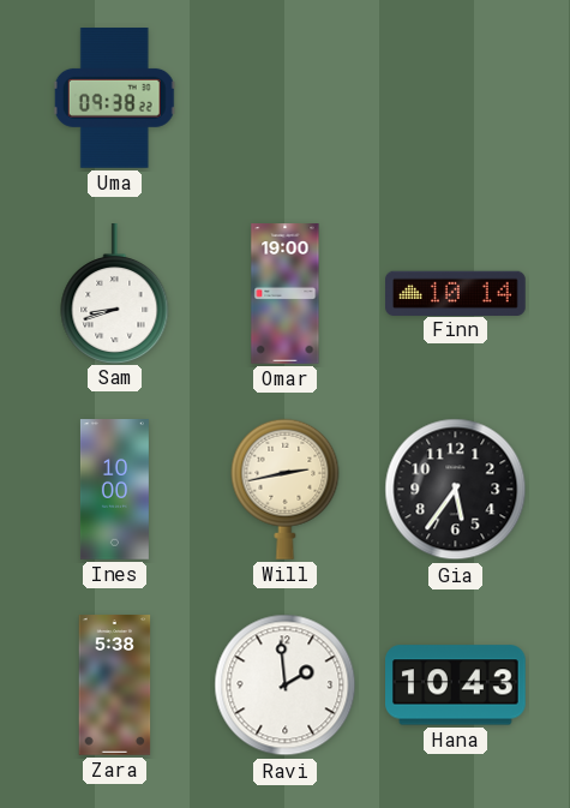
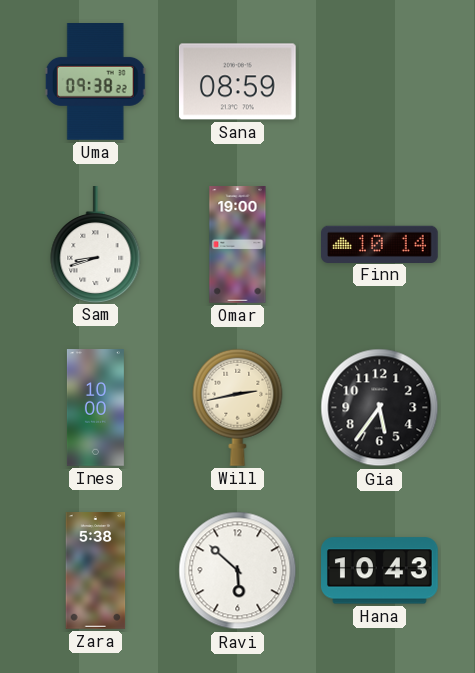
Sana: none -> 08:59 (238, 82)
Ravi: 1:59 -> 5:52 (238, 571)
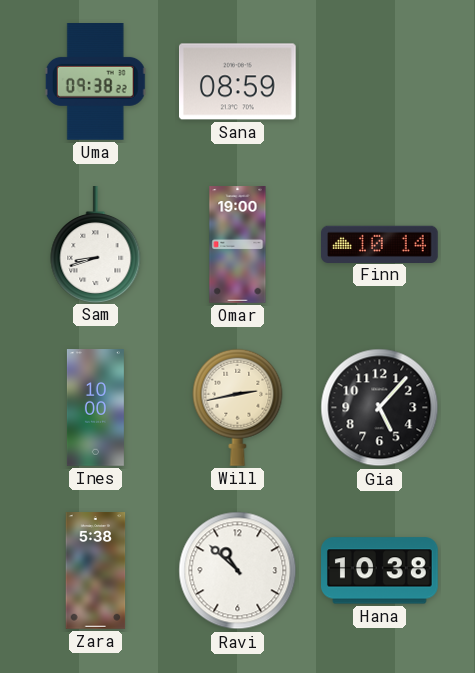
Gia: 5:36 -> 5:07 (380, 408)
Ravi: 5:52 -> 10:52 (238, 571)
Hana: 10:43 -> 10:38 (380, 571)
